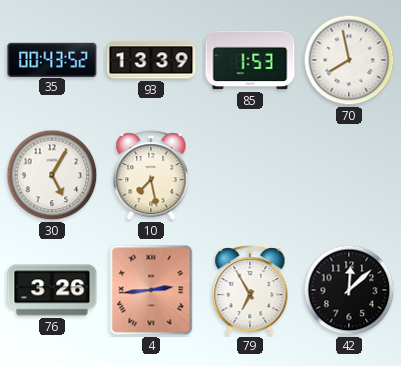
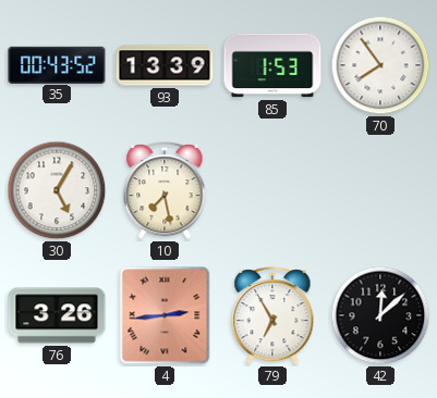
70: 7:58 -> 7:54 (380, 65)
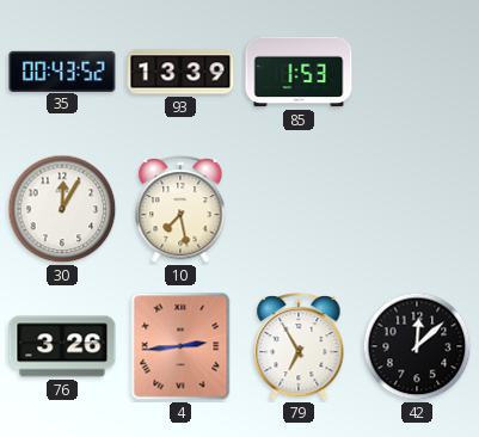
70: 7:54 -> none (380, 65)
30: 5:05 -> 12:05 (62, 209)
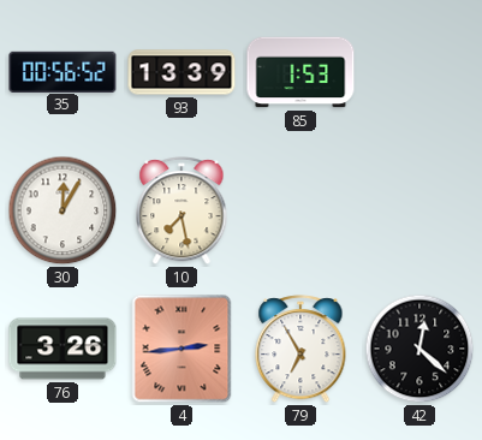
35: 00:43 -> 00:56 (63, 71)
42: 12:08 -> 12:22 (419, 349)
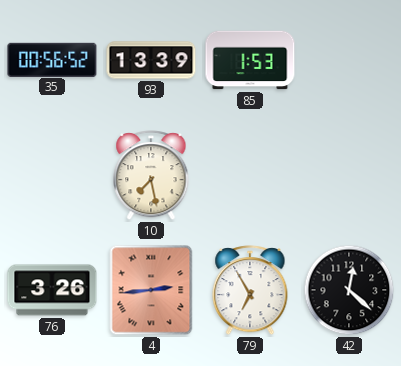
30: 12:05 -> none (63, 210)
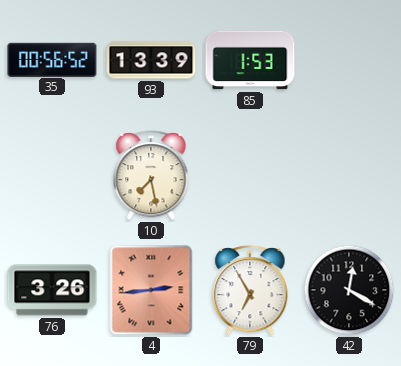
42: 12:22 -> 12:20 (349, 290)
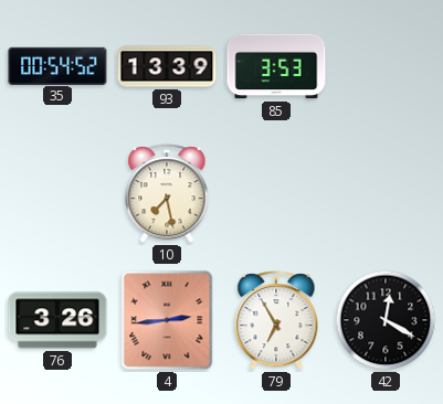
35: 00:56 -> 00:54 (57, 65)
85: 1:53 -> 3:53 (276, 66)
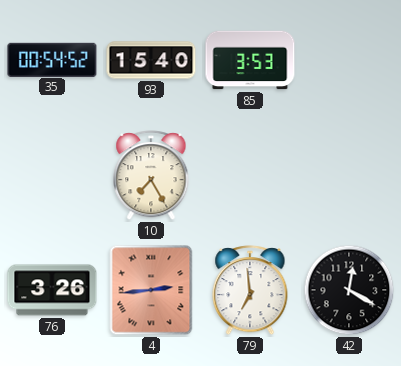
93: 13:39 -> 15:40 (151, 60)
10: 7:28 -> 7:25 (151, 176)
79: 6:55 -> 6:59 (250, 291)
